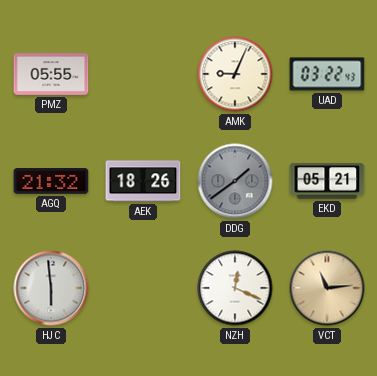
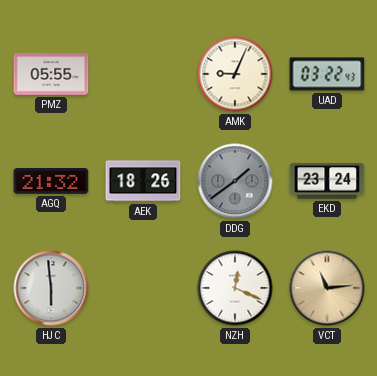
EKD: 05:21 -> 23:24 (327, 181)
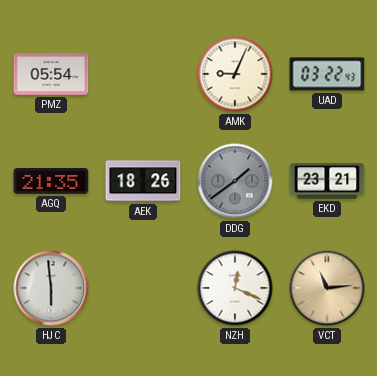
PMZ: 05:55 -> 05:54 (51, 75)
AGQ: 21:32 -> 21:35 (51, 181)
EKD: 23:24 -> 23:21 (327, 181)
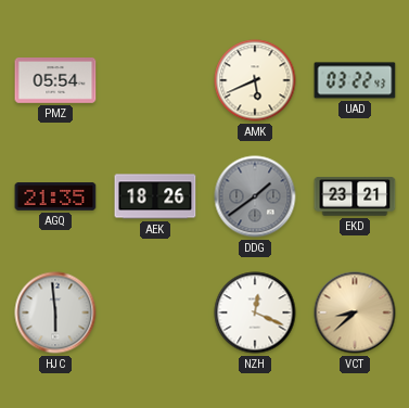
AMK: 9:04 -> 5:41 (255, 80)
VCT: 11:14 -> 8:38 (355, 313)
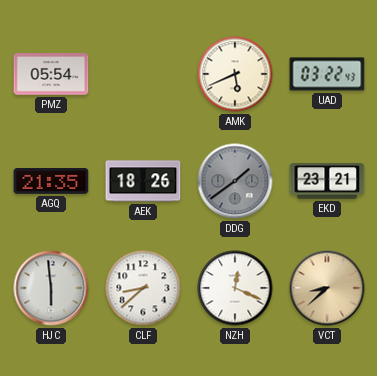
CLF: none -> 8:38 (143, 288)
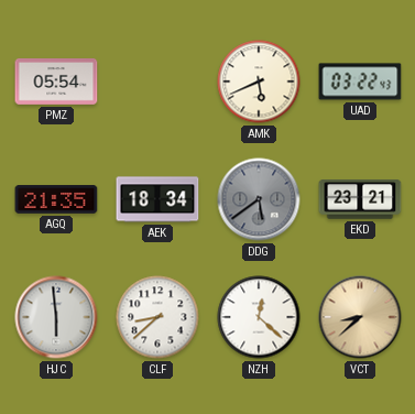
AEK: 18:26 -> 18:34 (157, 199)
DDG: 1:39 -> 5:39 (259, 199)
NZH: 12:19 -> 12:22 (259, 317)
